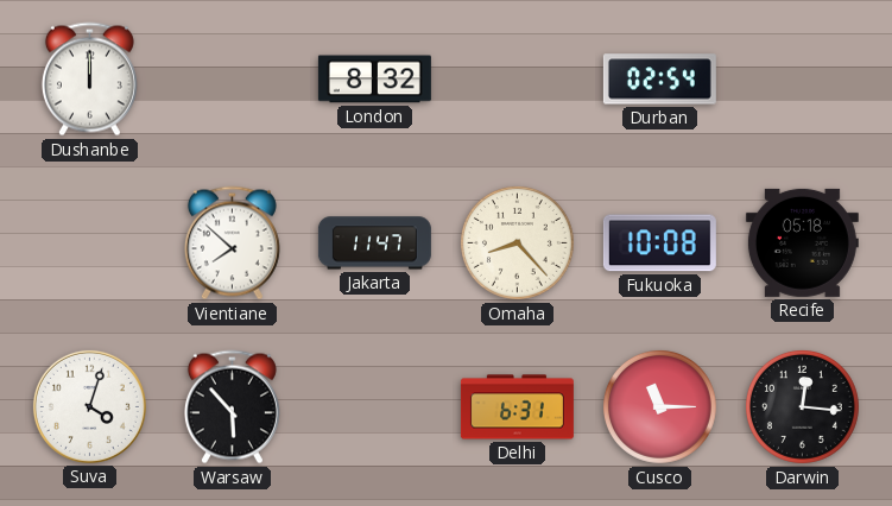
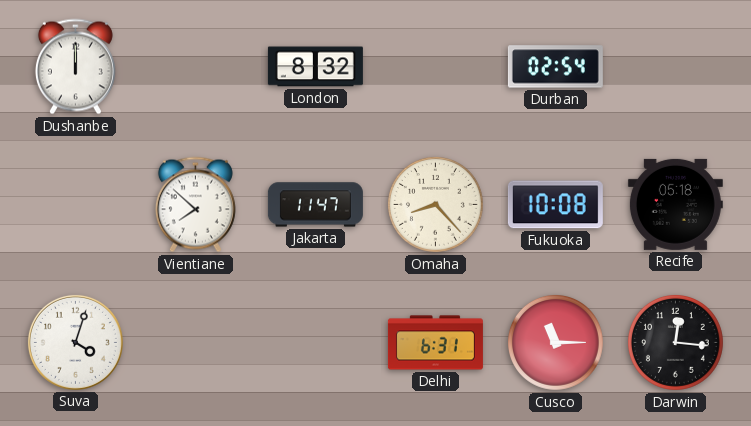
Warsaw: 5:53 -> none (232, 407)
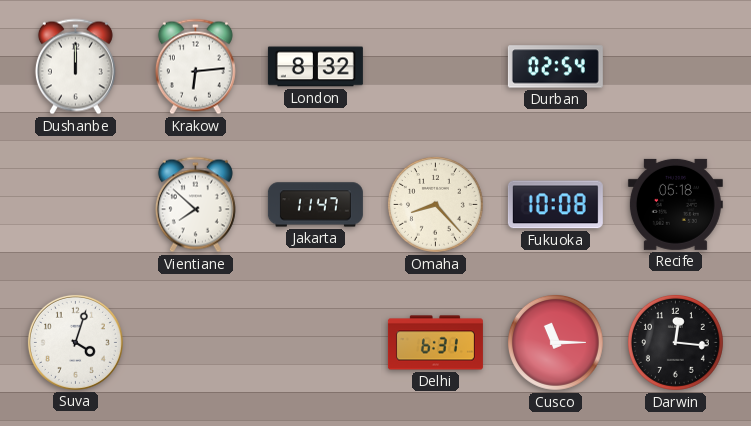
Krakow: none -> 6:14 (195, 67)
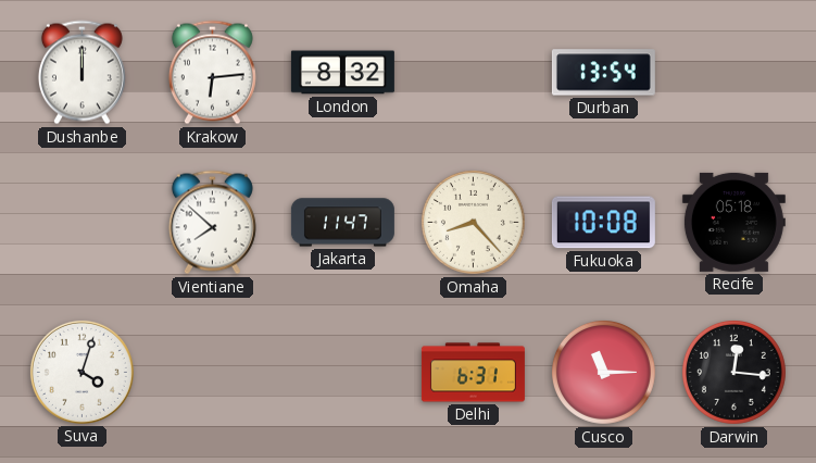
Durban: 02:54 -> 13:54 (603, 73)
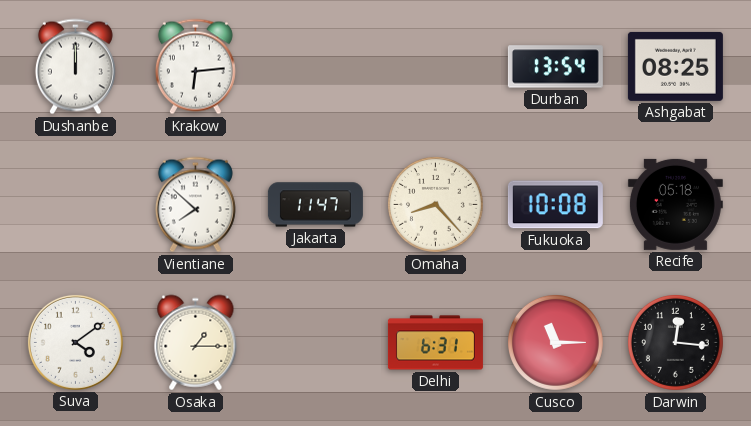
London: 8:32 -> none (342, 73)
Ashgabat: none -> 08:25 (675, 66)
Suva: 4:03 -> 4:09 (75, 342)
Osaka: none -> 1:15 (196, 343)
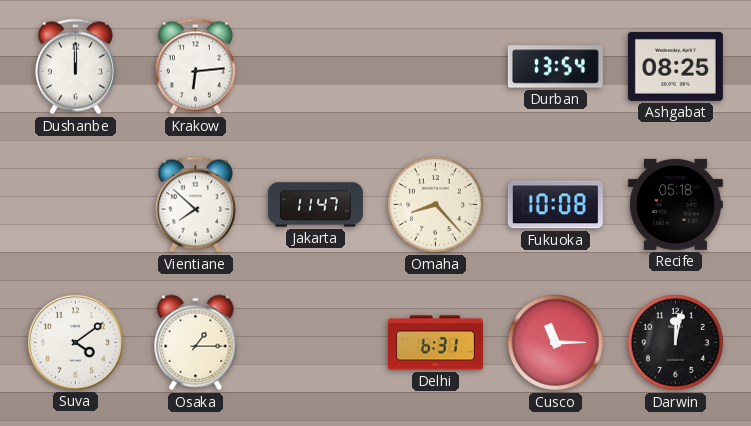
Darwin: 12:16 -> 12:02 (675, 342)
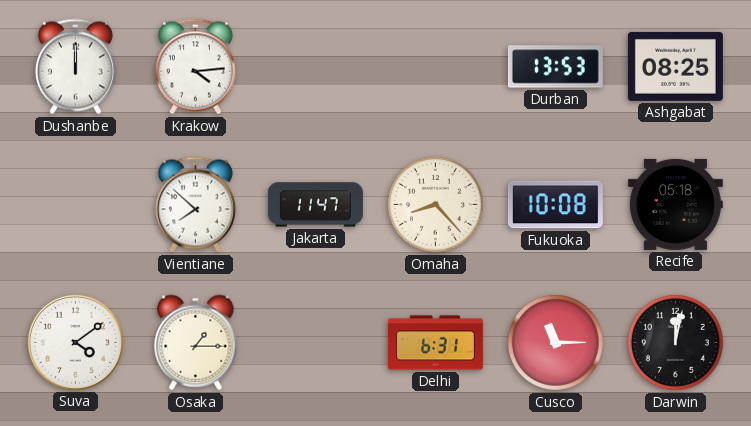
Krakow: 6:14 -> 4:14 (195, 67)
Durban: 13:54 -> 13:53 (555, 67)
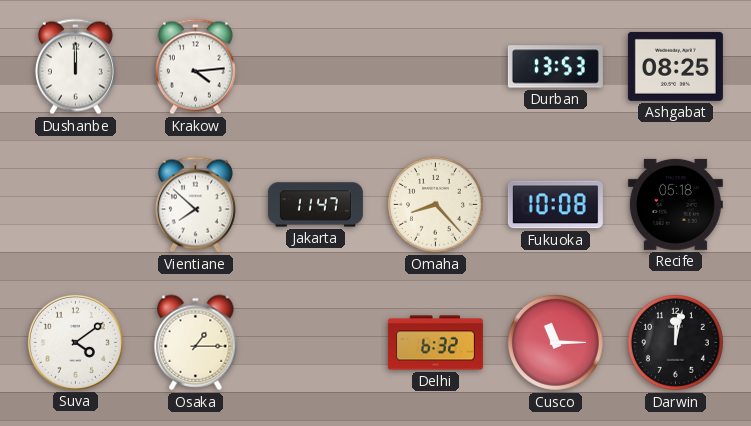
Delhi: 6:31 -> 6:32 (435, 343)
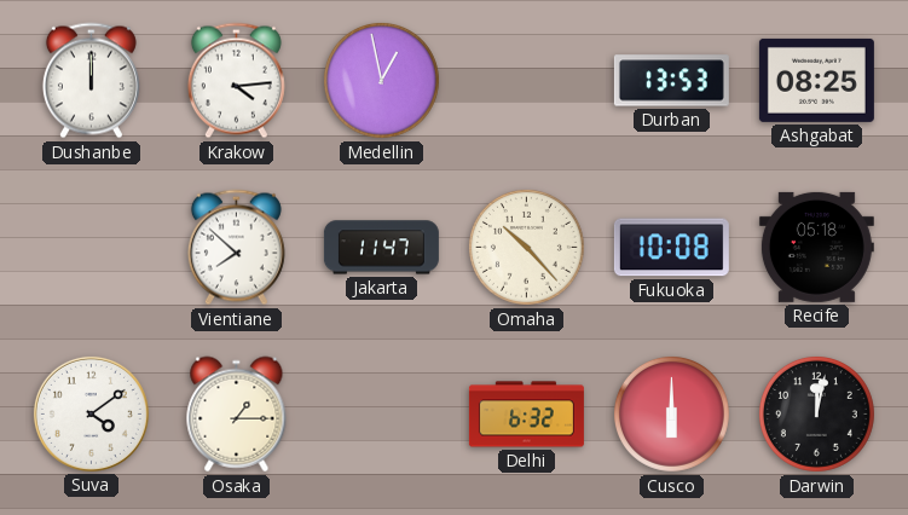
Medellin: none -> 12:58 (381, 80)
Omaha: 8:23 -> 10:23 (526, 247)
Cusco: 11:15 -> 6:00 (671, 413)
